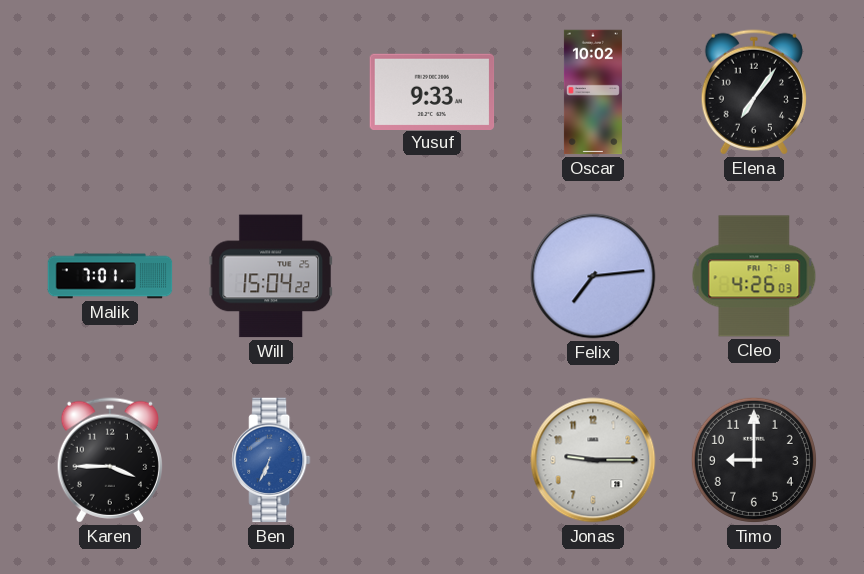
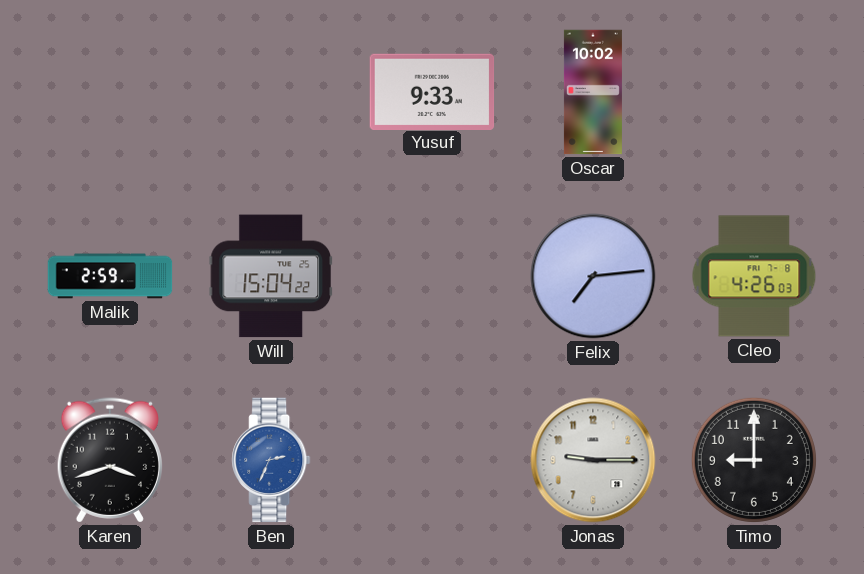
Elena: 7:06 -> none (754, 92)
Malik: 7:01 -> 2:59 (110, 276)
Karen: 3:45 -> 3:42 (110, 460)
Ben: 6:34 -> 2:34 (271, 460)
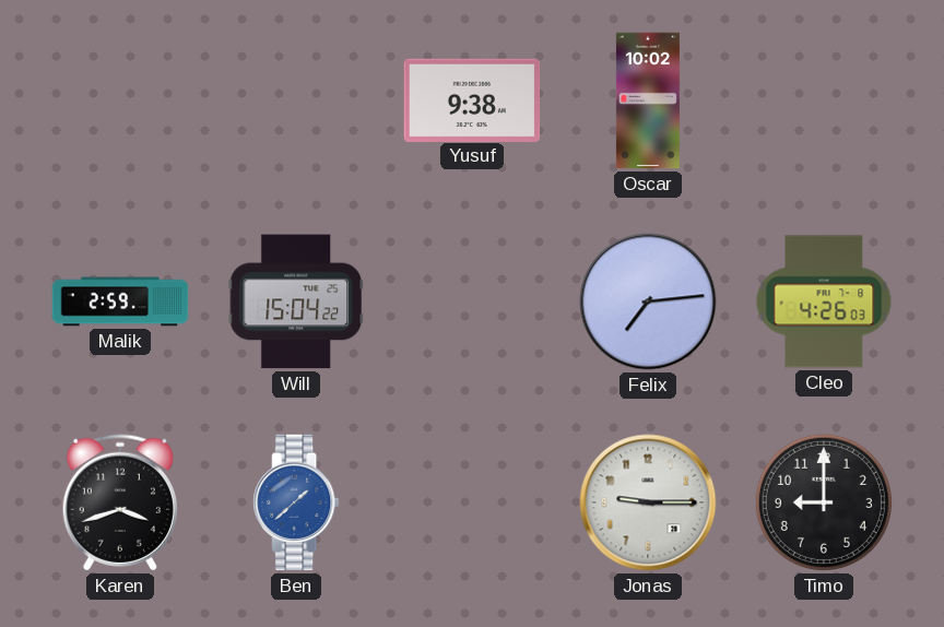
Yusuf: 9:33 -> 9:38 (472, 99)
Ben: 2:34 -> 1:38 (296, 502)
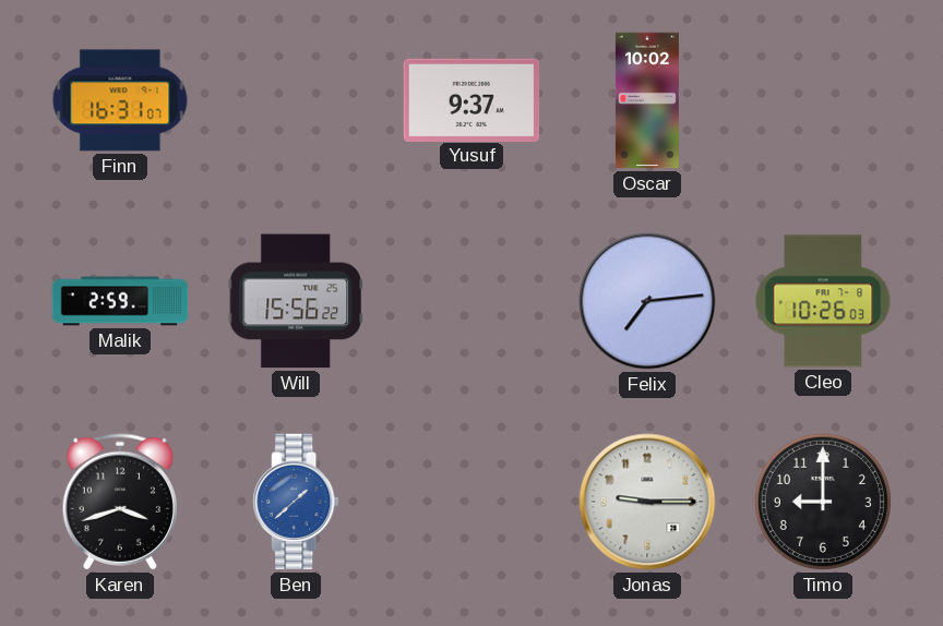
Finn: none -> 16:31 (120, 100)
Yusuf: 9:38 -> 9:37 (471, 99)
Will: 15:04 -> 15:56 (295, 301)
Cleo: 4:26 -> 10:26 (823, 301)
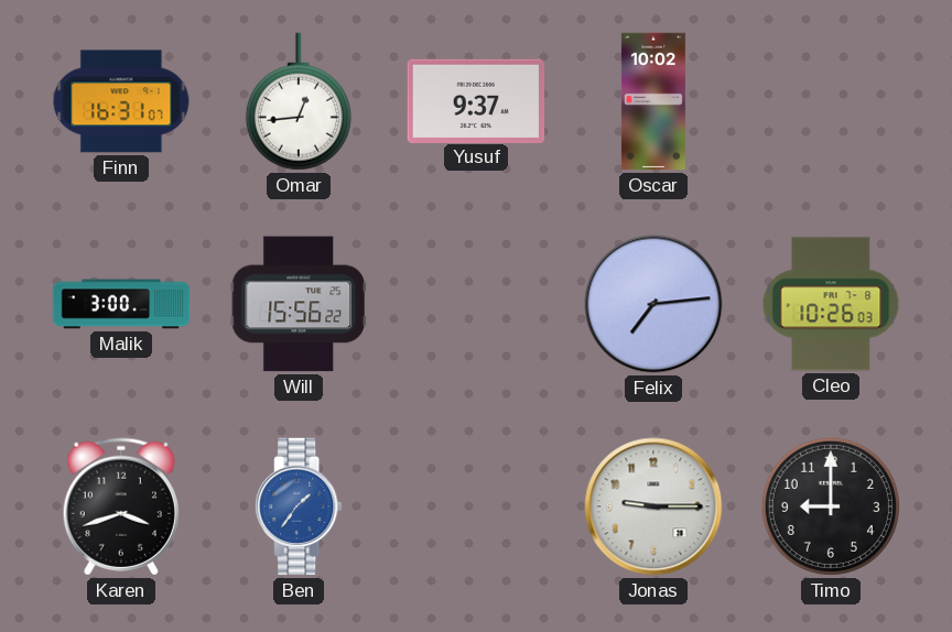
Omar: none -> 12:44 (299, 101)
Malik: 2:59 -> 3:00 (121, 304)
Ben: 1:38 -> 1:36 (299, 506)
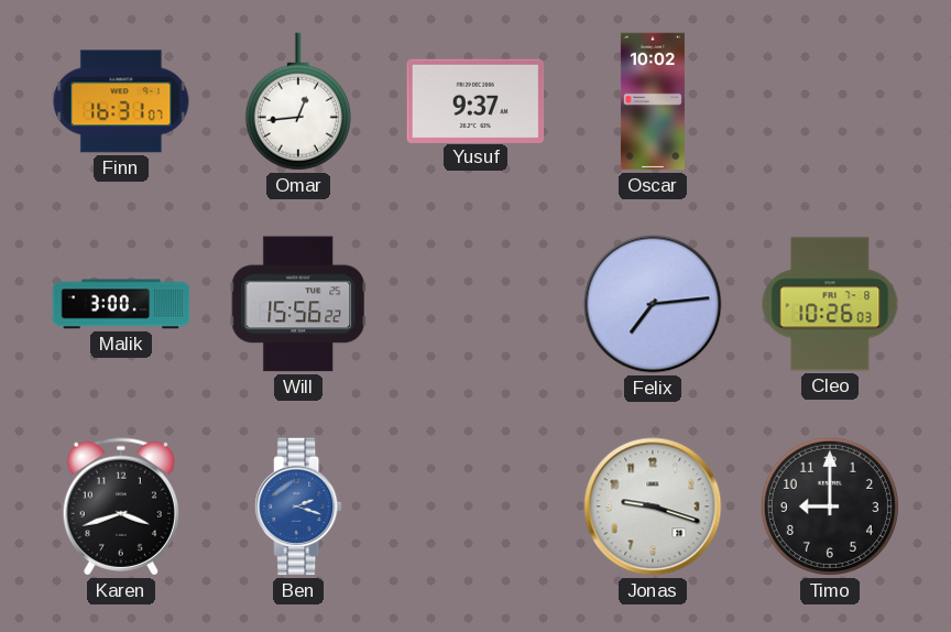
Ben: 1:36 -> 2:18 (298, 506)
Jonas: 9:15 -> 9:18 (653, 506)
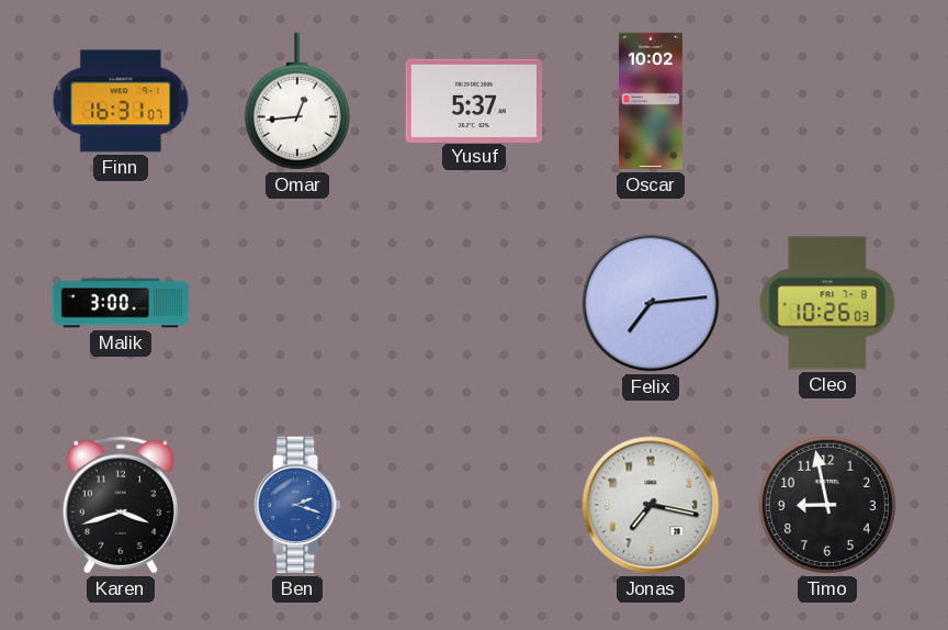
Yusuf: 9:37 -> 5:37 (474, 100)
Will: 15:56 -> none (297, 304)
Jonas: 9:18 -> 7:17 (651, 505)
Timo: 9:00 -> 8:58 (827, 505)
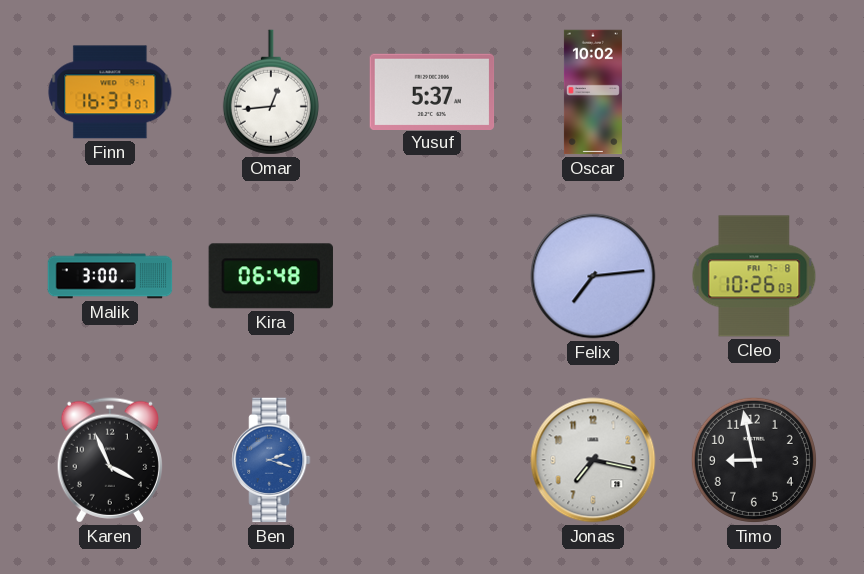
Kira: none -> 06:48 (271, 276)
Karen: 3:42 -> 3:56 (110, 460)
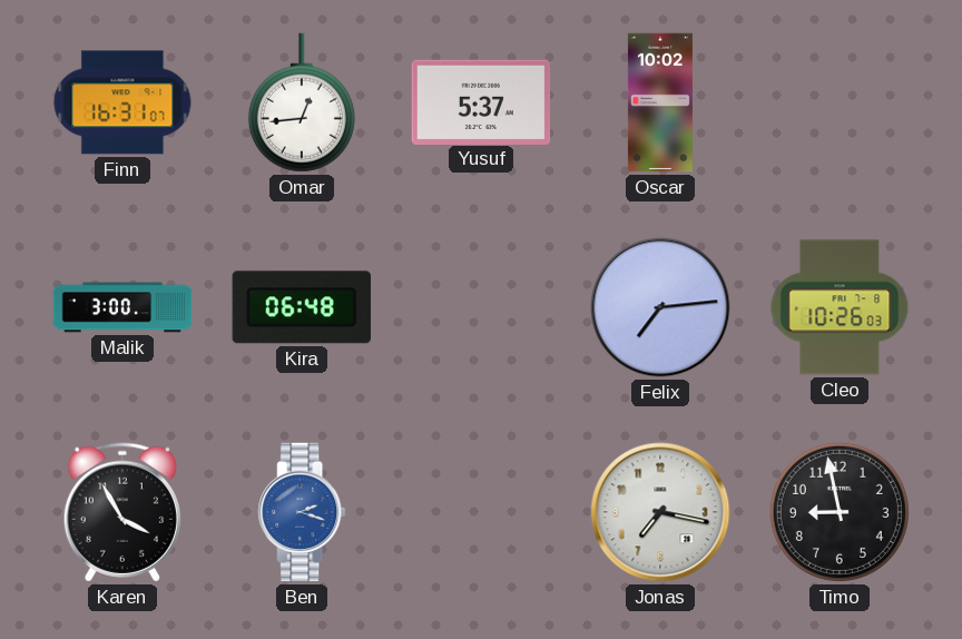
Karen: 3:56 -> 3:55 (122, 512)
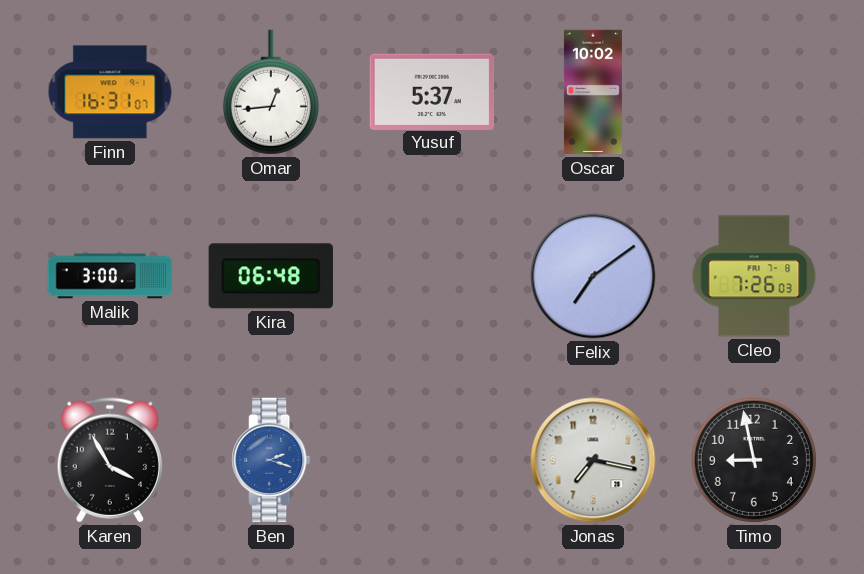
Felix: 7:14 -> 7:09 (593, 276)
Cleo: 10:26 -> 7:26 (754, 276)
